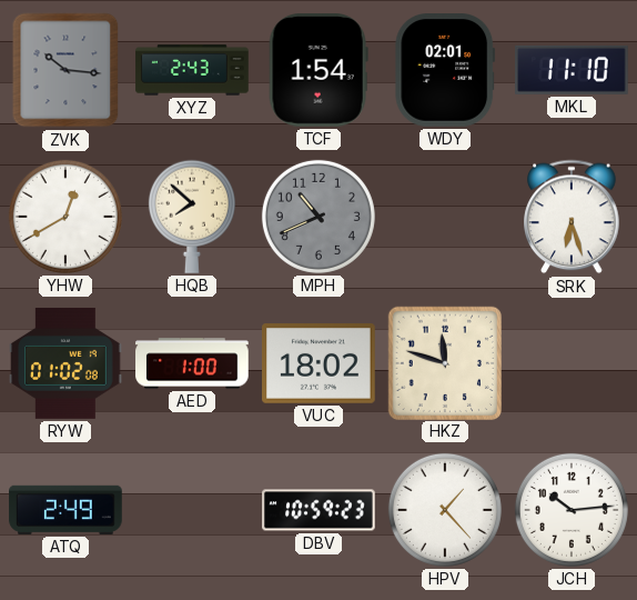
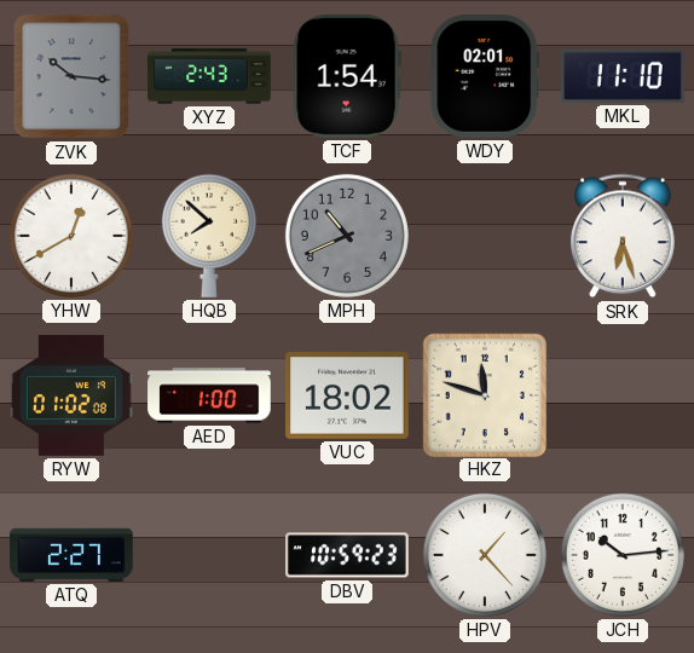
ATQ: 2:49 -> 2:27 (71, 555)
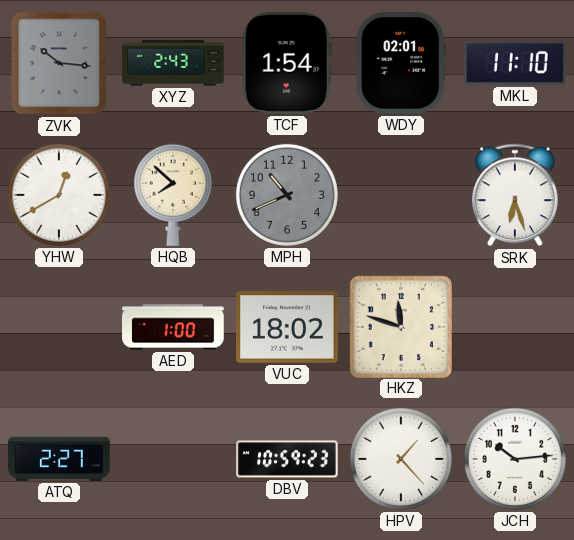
RYW: 01:02 -> none (71, 395)
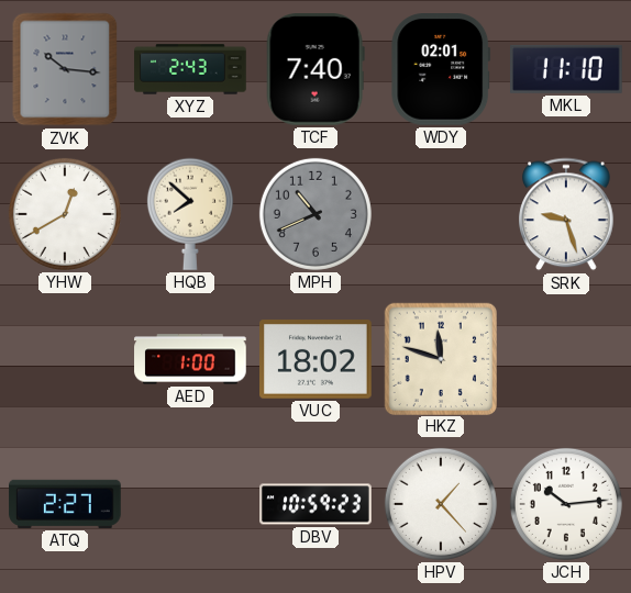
TCF: 1:54 -> 7:40 (315, 70)
SRK: 6:27 -> 9:27 (566, 214)
